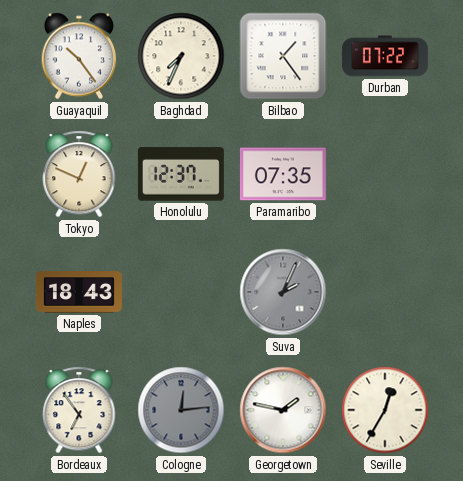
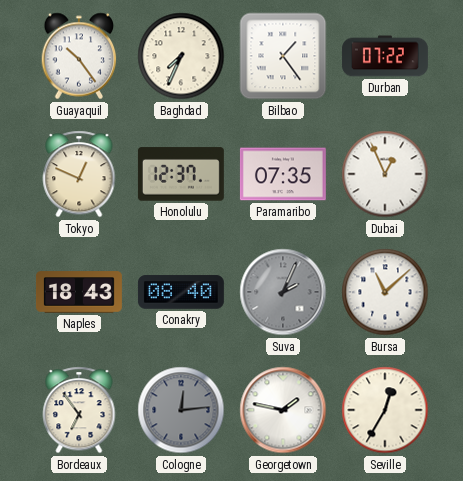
Dubai: none -> 12:56 (385, 174)
Conakry: none -> 08:40 (181, 292)
Bursa: none -> 11:08 (385, 292)
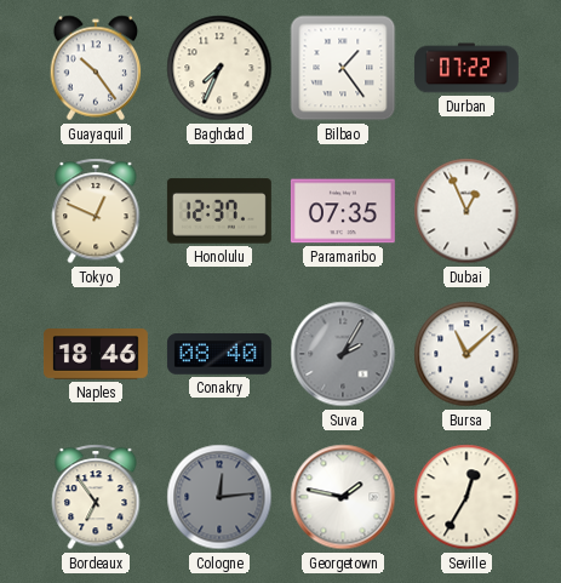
Naples: 18:43 -> 18:46 (96, 354)
Suva: 2:04 -> 2:05 (343, 354)
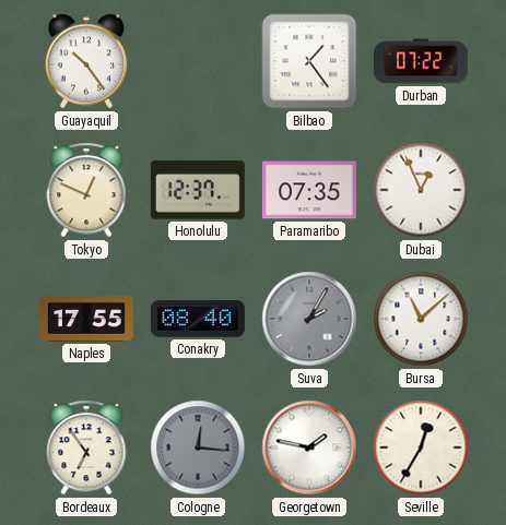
Baghdad: 7:34 -> none (219, 68)
Naples: 18:46 -> 17:55 (86, 319)
Cologne: 12:14 -> 12:16 (198, 448)
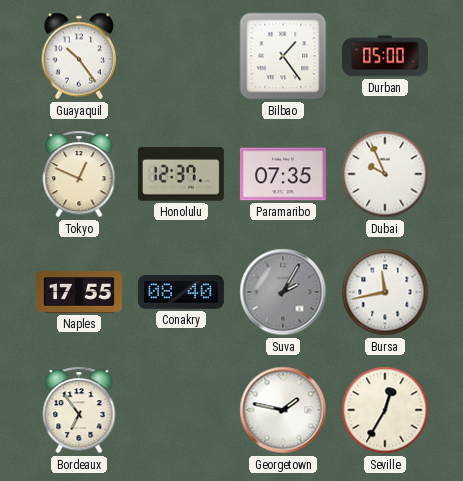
Durban: 07:22 -> 05:00 (385, 56)
Dubai: 12:56 -> 9:56 (385, 174)
Bursa: 11:08 -> 11:43 (385, 292)
Cologne: 12:16 -> none (198, 448)
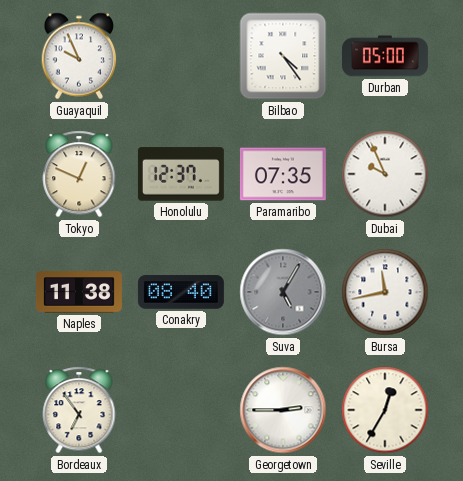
Guayaquil: 10:24 -> 9:56 (79, 56)
Bilbao: 1:24 -> 4:24 (283, 56)
Naples: 17:55 -> 11:38 (79, 292)
Suva: 2:05 -> 5:05 (283, 292)
Georgetown: 1:47 -> 2:45 (283, 410)
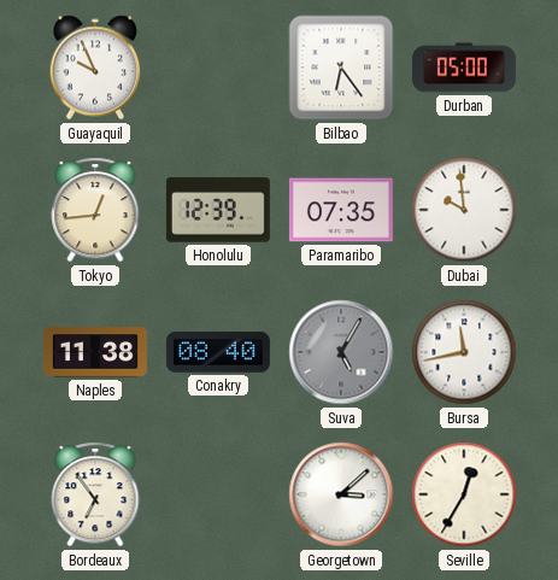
Bilbao: 4:24 -> 6:24 (341, 68)
Tokyo: 12:49 -> 12:44 (95, 210)
Honolulu: 12:37 -> 12:39 (218, 210)
Dubai: 9:56 -> 9:59 (464, 210)
Georgetown: 2:45 -> 3:08 (341, 494)
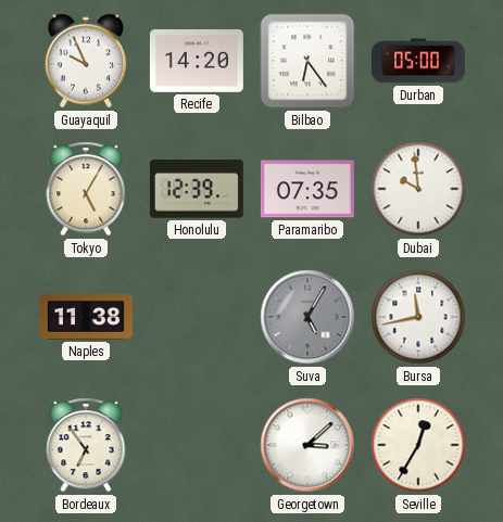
Recife: none -> 14:20 (197, 62)
Tokyo: 12:44 -> 5:05 (86, 189)
Conakry: 08:40 -> none (218, 352)
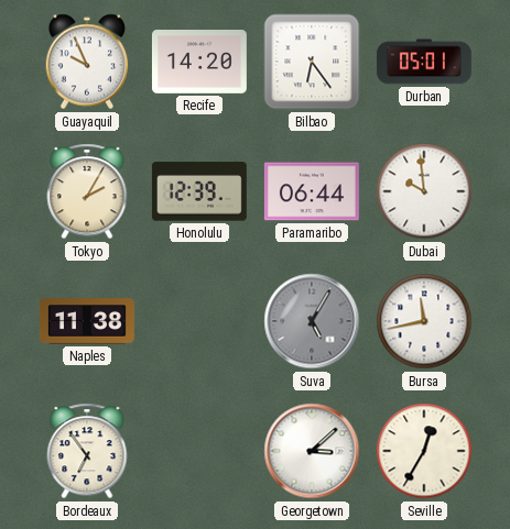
Durban: 05:00 -> 05:01 (424, 62)
Tokyo: 5:05 -> 2:05 (87, 191)
Paramaribo: 07:35 -> 06:44 (312, 191)
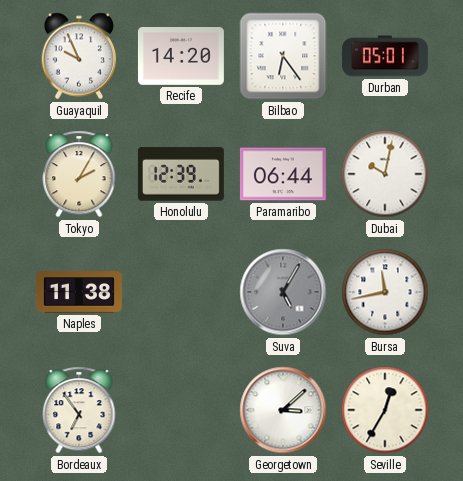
Dubai: 9:59 -> 10:02 (385, 174)
